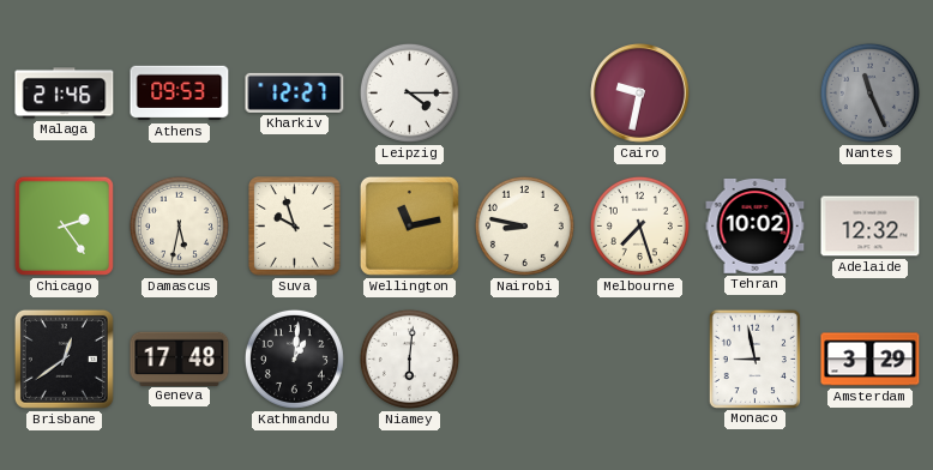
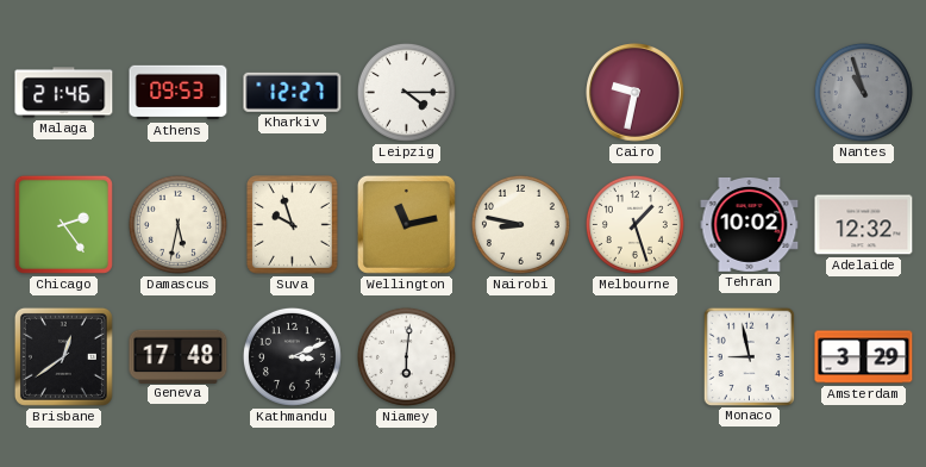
Nantes: 11:26 -> 10:57 (863, 92)
Melbourne: 7:27 -> 1:27 (634, 224)
Kathmandu: 1:01 -> 3:11 (292, 356)
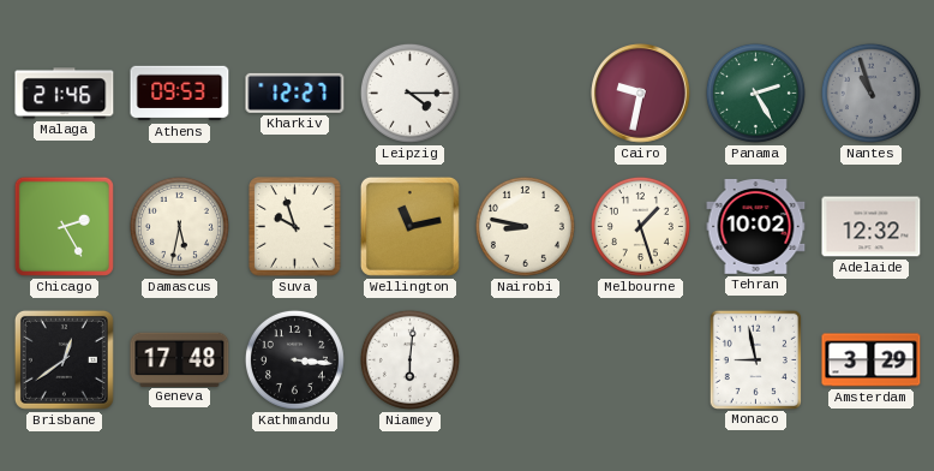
Panama: none -> 2:25 (755, 93)
Chicago: 2:24 -> 2:25 (64, 226)
Kathmandu: 3:11 -> 3:16 (294, 359)
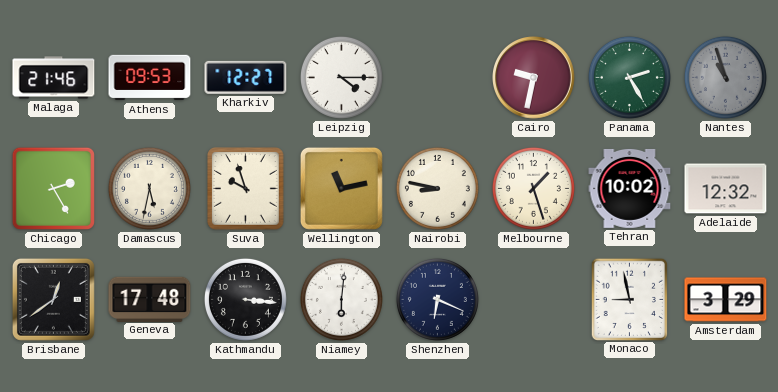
Shenzhen: none -> 6:19 (437, 299)
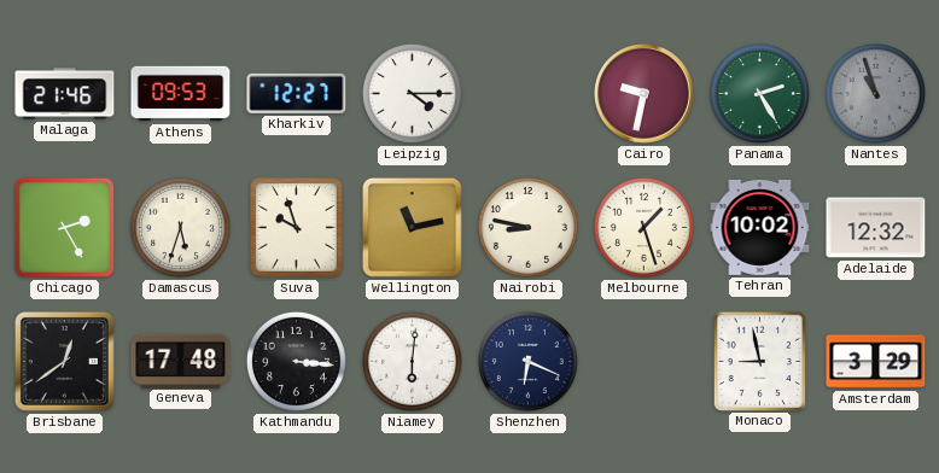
Damascus: 5:32 -> 5:33 (180, 227)
